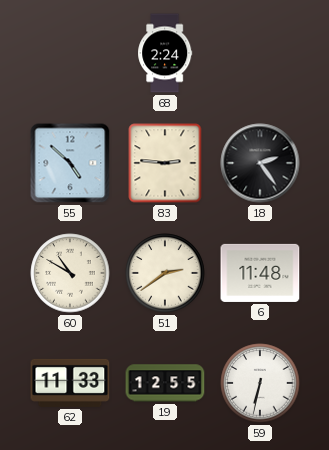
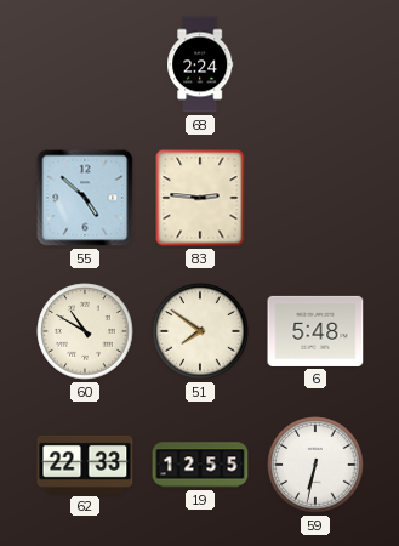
18: 2:24 -> none (260, 163)
51: 2:39 -> 7:51 (200, 331)
6: 11:48 -> 5:48 (315, 331)
62: 11:33 -> 22:33 (85, 465)
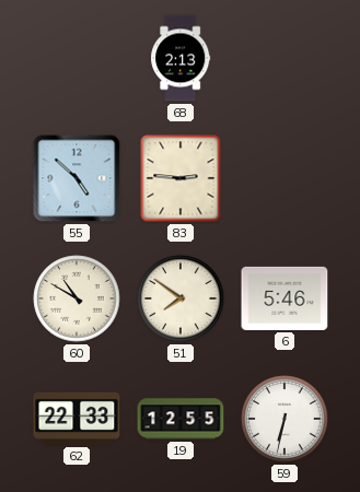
68: 2:24 -> 2:13 (181, 58)
6: 5:48 -> 5:46 (284, 298)
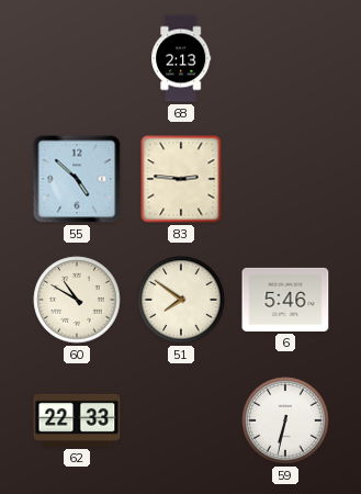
19: 12:55 -> none (181, 419)
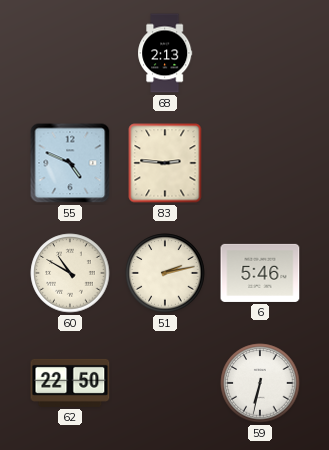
55: 4:52 -> 4:49 (70, 163)
51: 7:51 -> 2:13 (165, 273)
62: 22:33 -> 22:50 (70, 383)
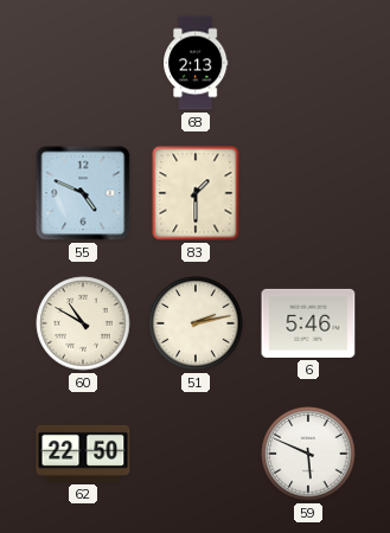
83: 2:46 -> 1:30 (196, 193)
59: 6:32 -> 5:49 (308, 454)
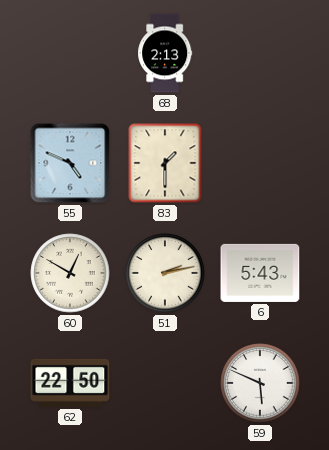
60: 10:50 -> 12:50 (70, 273)
6: 5:46 -> 5:43 (260, 273)
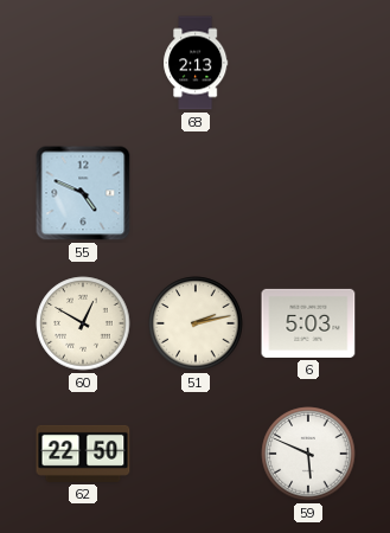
83: 1:30 -> none (165, 163)
6: 5:43 -> 5:03 (308, 323)
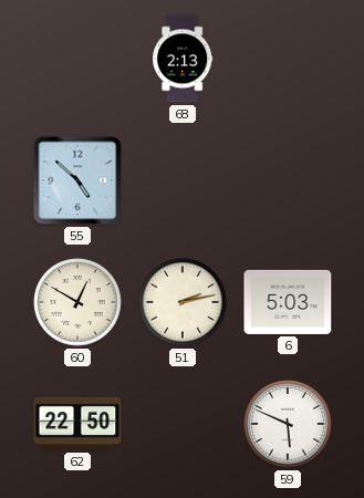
55: 4:49 -> 4:52 (77, 180)
